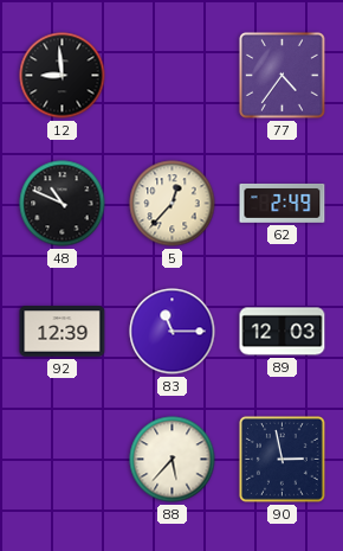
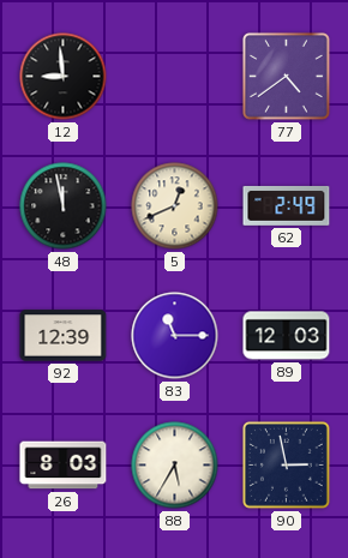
77: 4:36 -> 4:39 (286, 76)
48: 10:49 -> 11:58 (64, 206)
5: 12:37 -> 12:41 (175, 206)
26: none -> 8:03 (64, 466)
88: 5:37 -> 5:35 (175, 466)
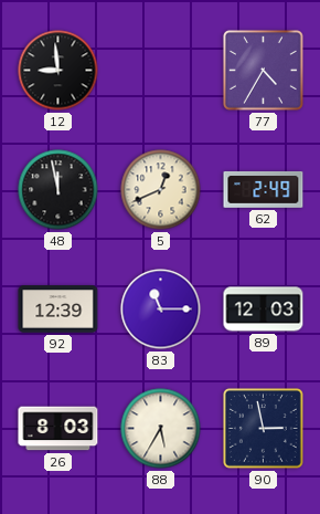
77: 4:39 -> 4:35 (263, 70)
